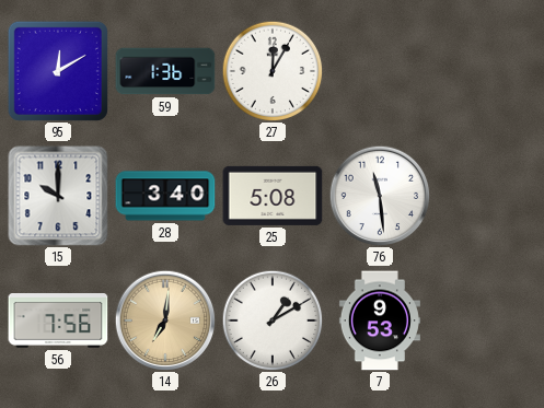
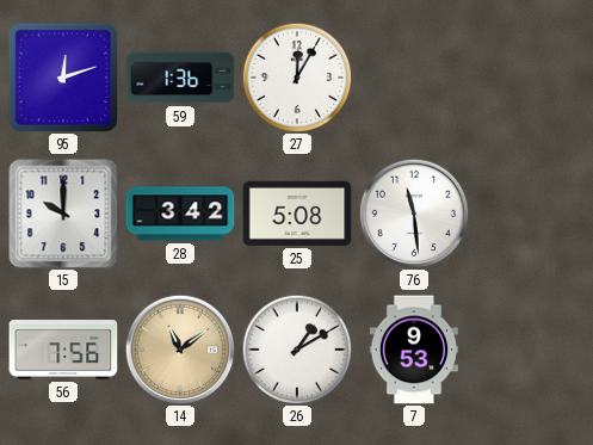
95: 12:10 -> 12:12 (63, 78)
28: 3:40 -> 3:42 (180, 214)
14: 7:01 -> 11:09 (180, 350)
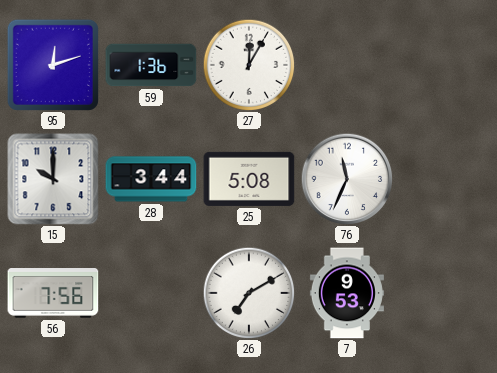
28: 3:42 -> 3:44 (151, 179)
76: 11:29 -> 11:34 (347, 179)
14: 11:09 -> none (180, 350)
26: 1:10 -> 7:10 (249, 293)
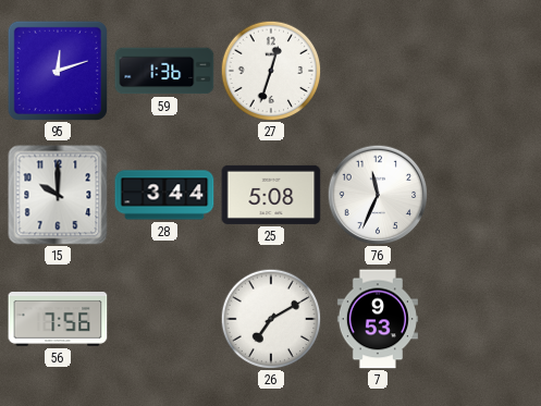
27: 12:05 -> 12:33 (271, 71)
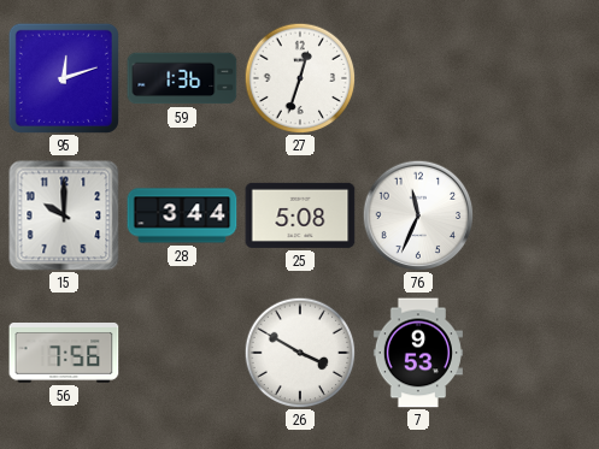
26: 7:10 -> 3:50 (300, 353)
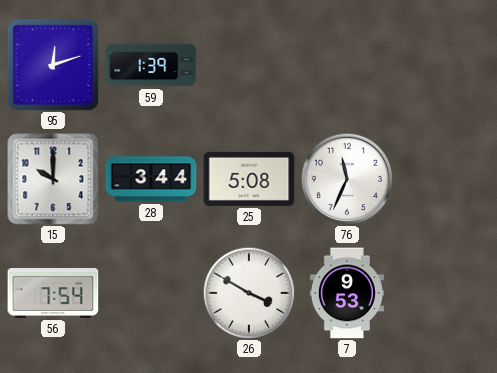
59: 1:36 -> 1:39 (151, 65)
27: 12:33 -> none (300, 78)
56: 7:56 -> 7:54 (53, 294)
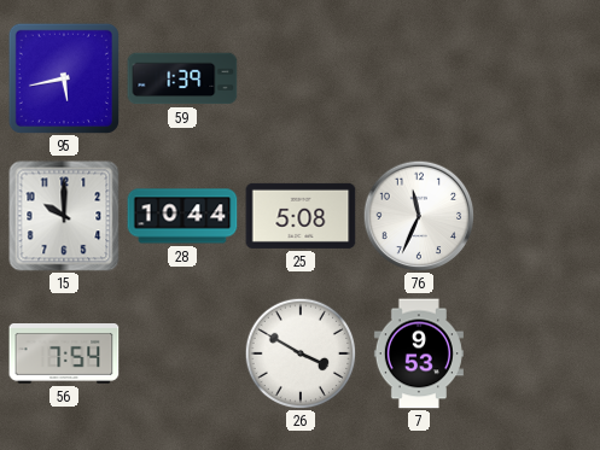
95: 12:12 -> 5:43 (64, 78)
28: 3:44 -> 10:44 (182, 216)
